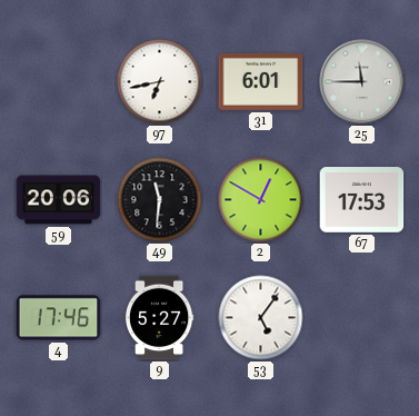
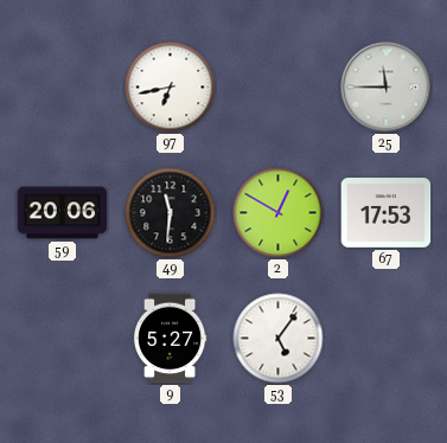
31: 6:01 -> none (261, 81)
4: 17:46 -> none (59, 318)
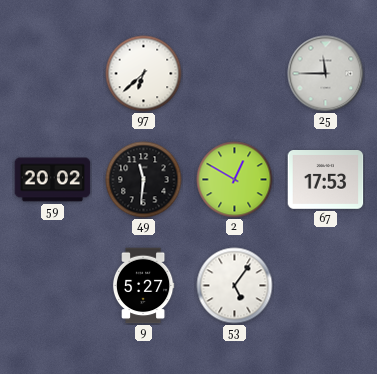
97: 6:43 -> 6:38 (144, 74)
59: 20:06 -> 20:02 (53, 180)
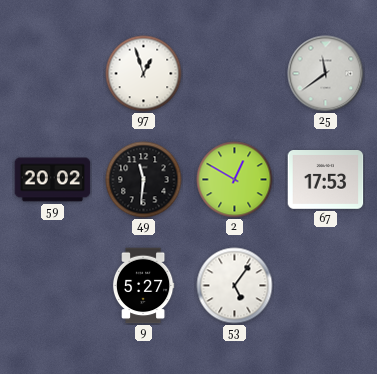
97: 6:38 -> 12:57 (144, 74)
25: 11:45 -> 11:39 (326, 74)
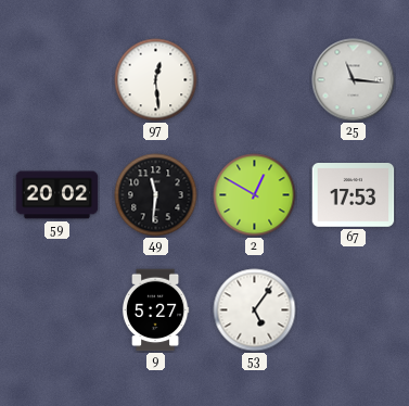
97: 12:57 -> 12:29 (156, 80)
25: 11:39 -> 11:16 (354, 80)
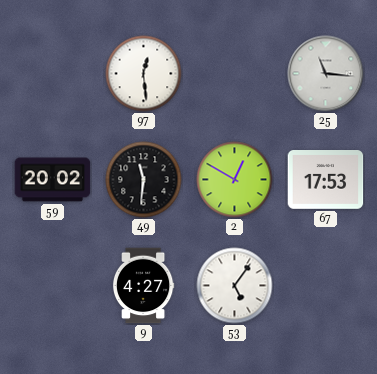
9: 5:27 -> 4:27 (143, 286)
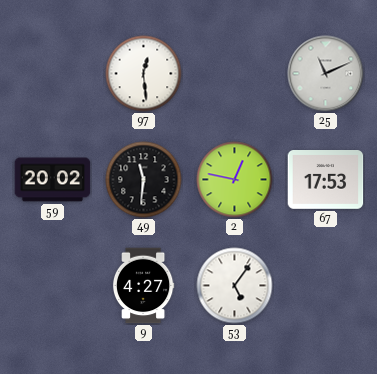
25: 11:16 -> 11:11 (326, 74)
2: 12:50 -> 12:47 (235, 180)
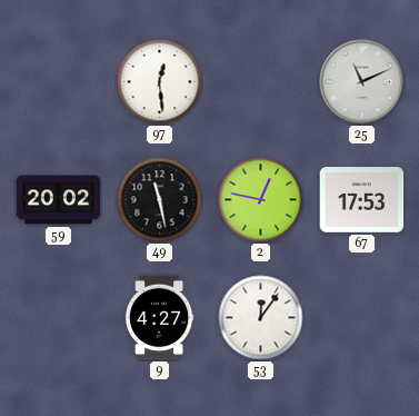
49: 11:31 -> 11:28 (160, 200)
53: 5:06 -> 12:06 (261, 318)
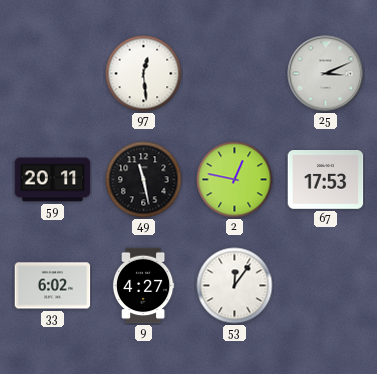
25: 11:11 -> 3:11 (326, 74)
59: 20:02 -> 20:11 (53, 180)
33: none -> 6:02 (53, 286)
